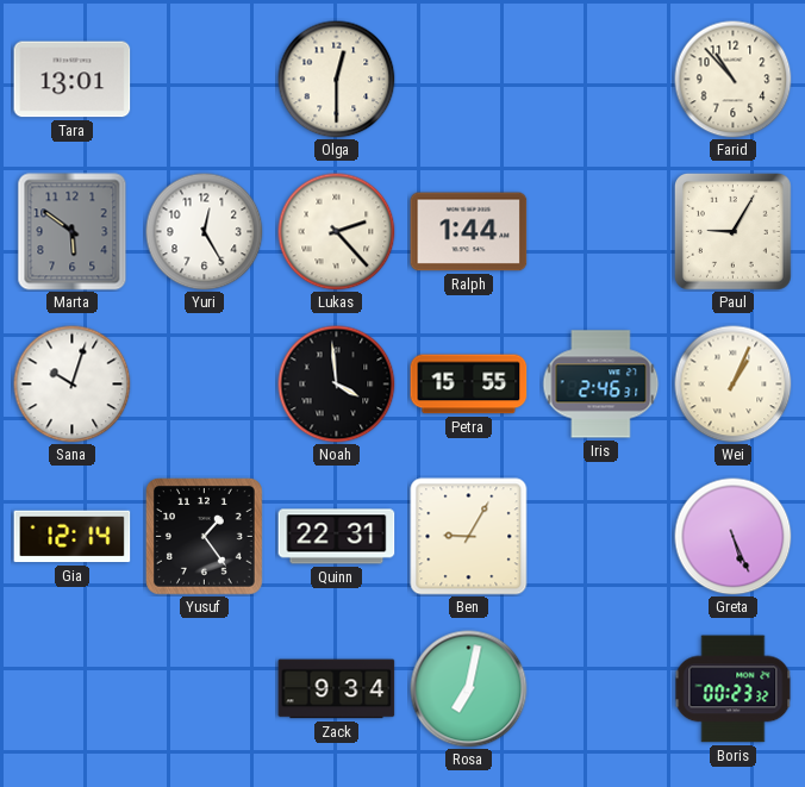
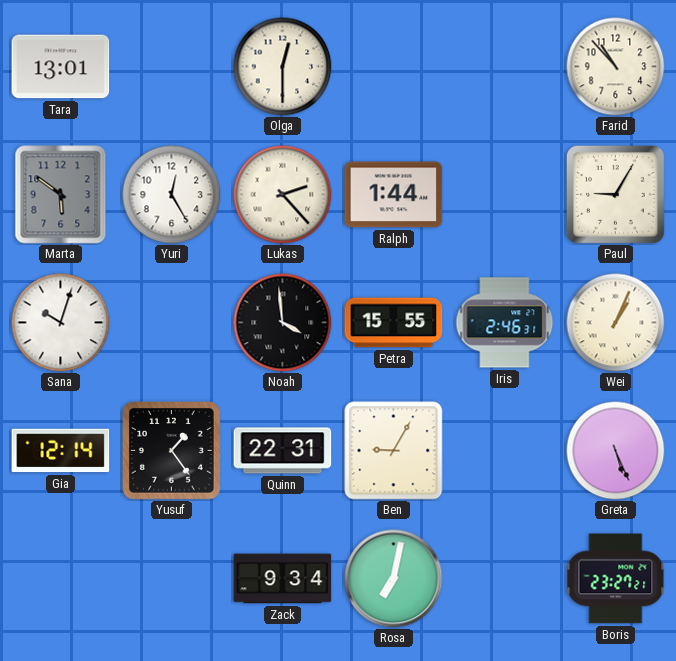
Boris: 00:23 -> 23:27 (616, 579)
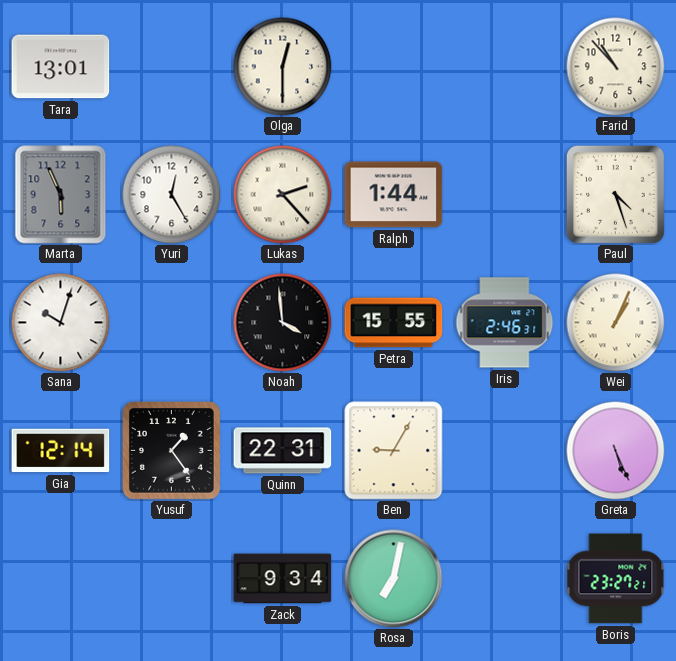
Marta: 5:51 -> 5:56 (61, 195)
Paul: 9:05 -> 4:27 (616, 195)
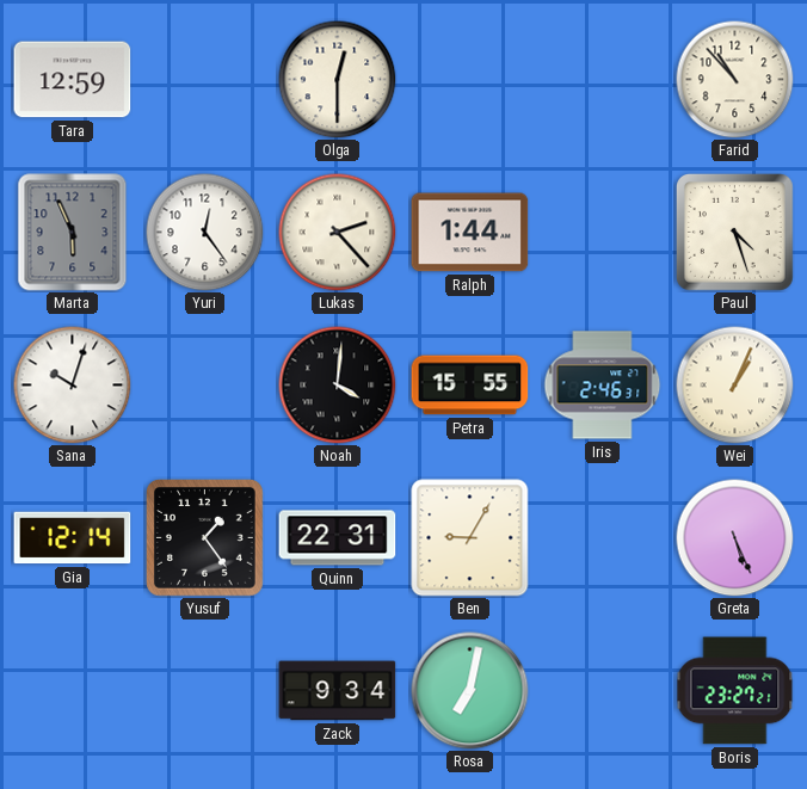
Tara: 13:01 -> 12:59 (73, 80)
Yuri: 12:25 -> 12:24 (205, 233)
Noah: 3:59 -> 4:01 (338, 386)
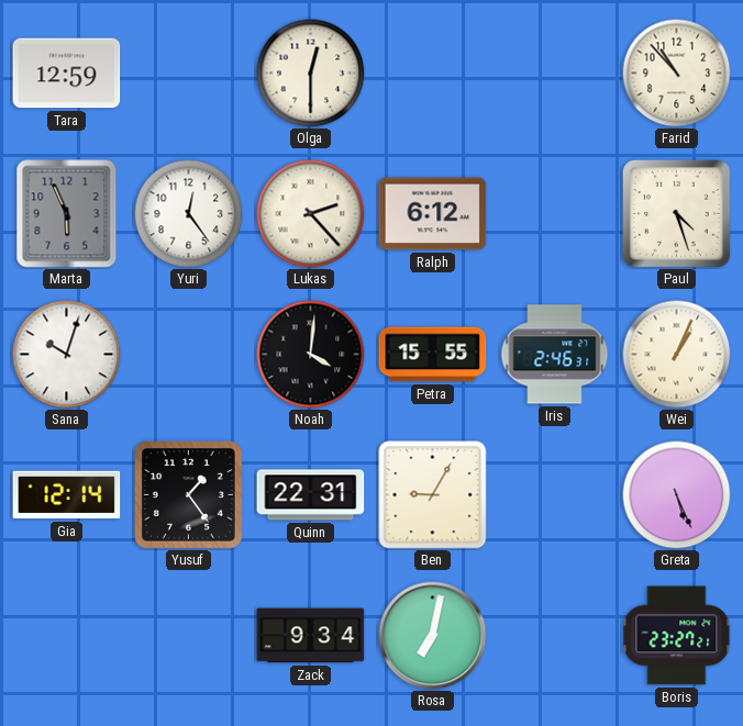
Ralph: 1:44 -> 6:12 (433, 214)
